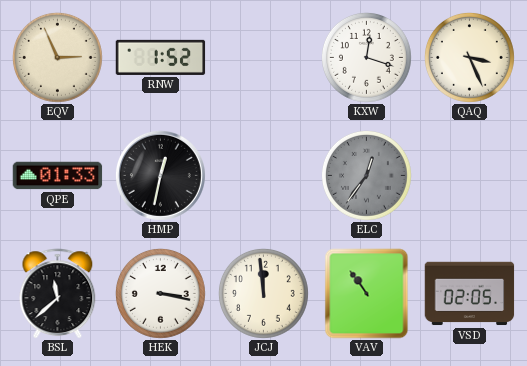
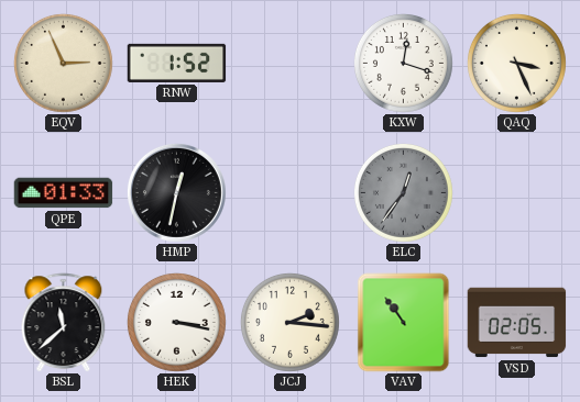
JCJ: 11:59 -> 2:16 (289, 322)
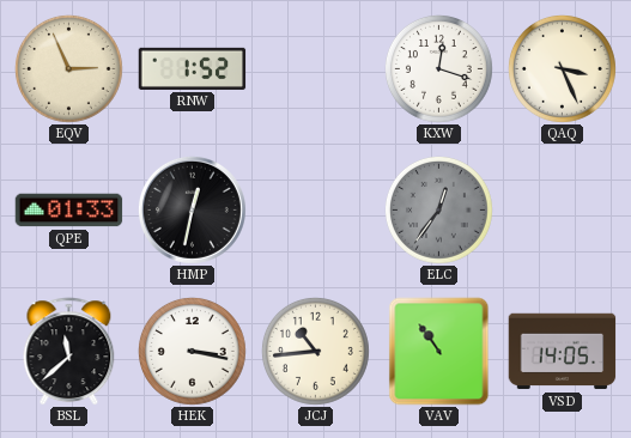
JCJ: 2:16 -> 10:44 (315, 351)
VSD: 02:05 -> 14:05 (563, 352)
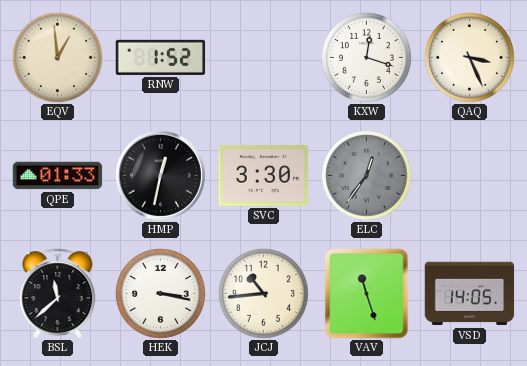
EQV: 2:56 -> 12:59 (57, 57)
SVC: none -> 3:30 (264, 176)
VAV: 10:54 -> 11:27 (367, 294)
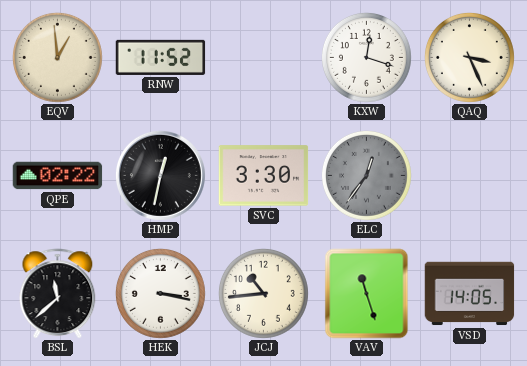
RNW: 1:52 -> 11:52 (161, 57)
QPE: 01:33 -> 02:22 (58, 176)
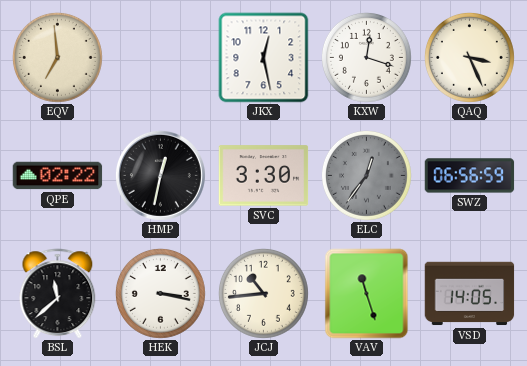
EQV: 12:59 -> 6:59 (57, 57)
RNW: 11:52 -> none (161, 57)
JKX: none -> 12:28 (264, 58)
SWZ: none -> 06:56 (470, 176)
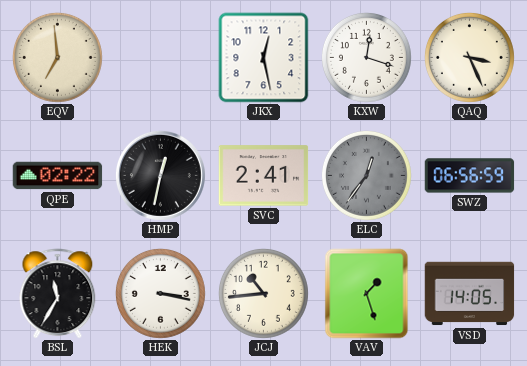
SVC: 3:30 -> 2:41 (264, 176)
BSL: 11:38 -> 11:35 (58, 294)
VAV: 11:27 -> 1:27 (367, 294)
